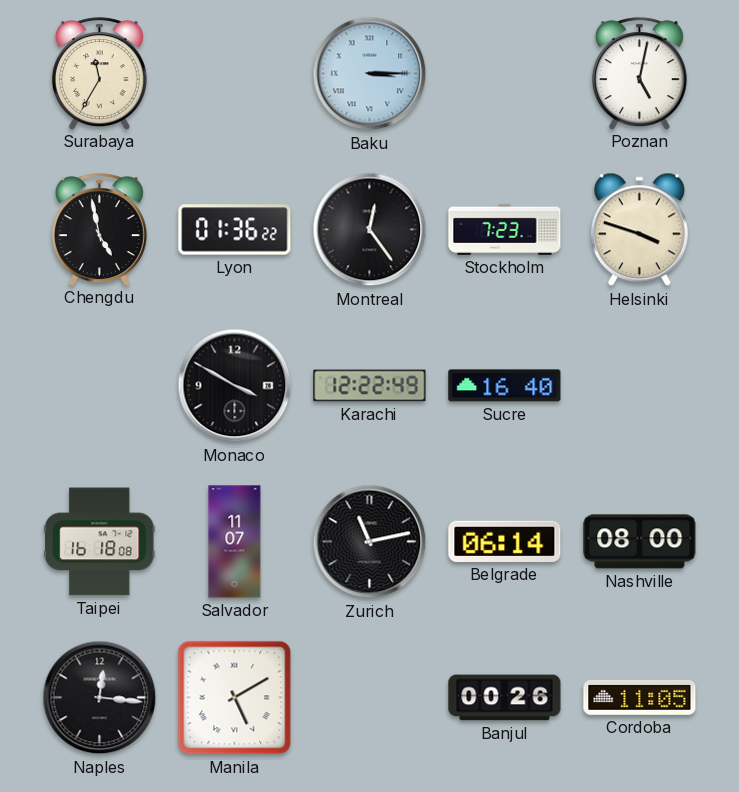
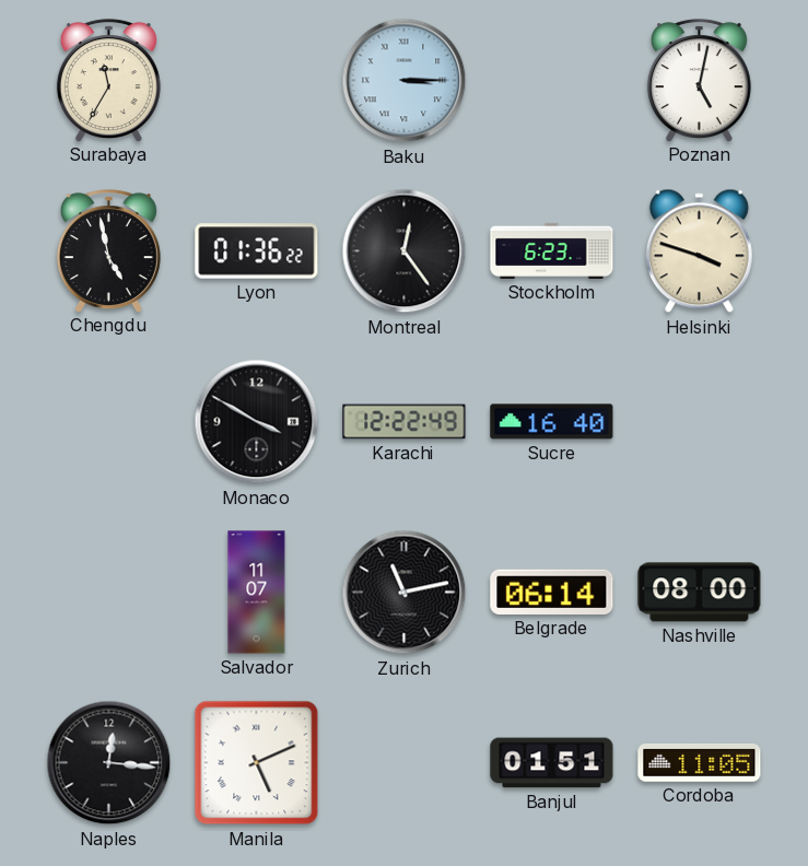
Stockholm: 7:23 -> 6:23 (552, 250)
Taipei: 16:18 -> none (100, 542)
Manila: 5:10 -> 5:11 (257, 763)
Banjul: 00:26 -> 01:51 (552, 763)
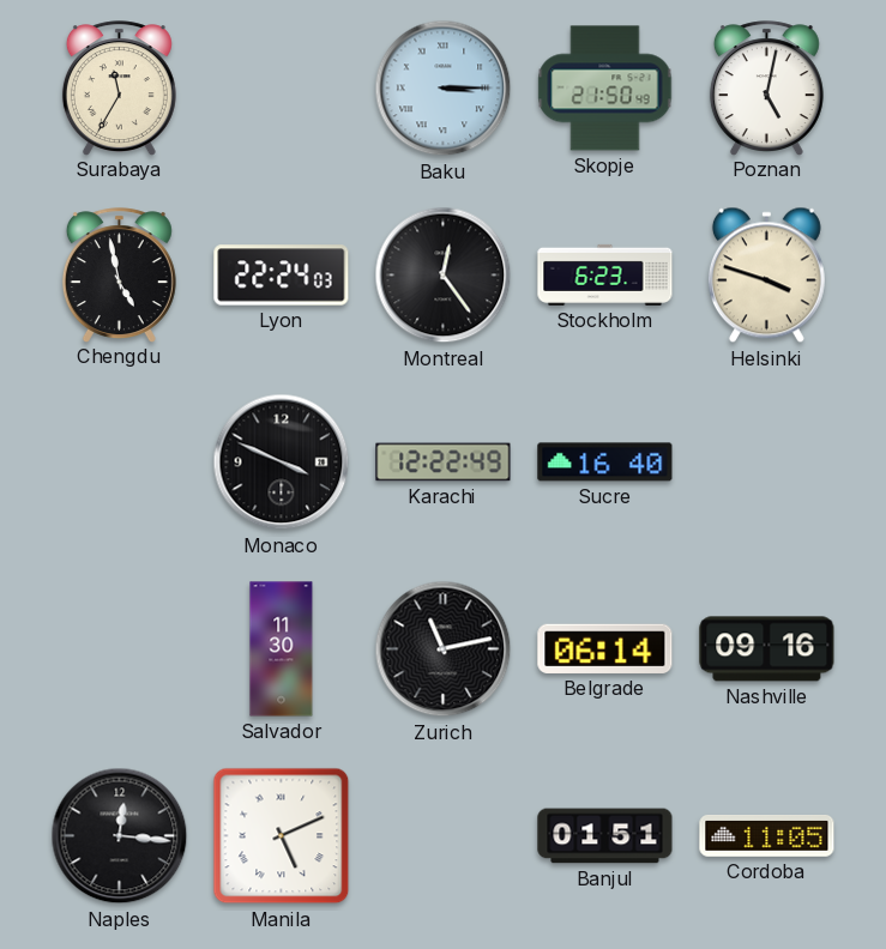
Skopje: none -> 21:50 (605, 89)
Lyon: 01:36 -> 22:24 (282, 276)
Monaco: 3:50 -> 3:49 (282, 463)
Salvador: 11:07 -> 11:30 (282, 649)
Nashville: 08:00 -> 09:16 (767, 649)
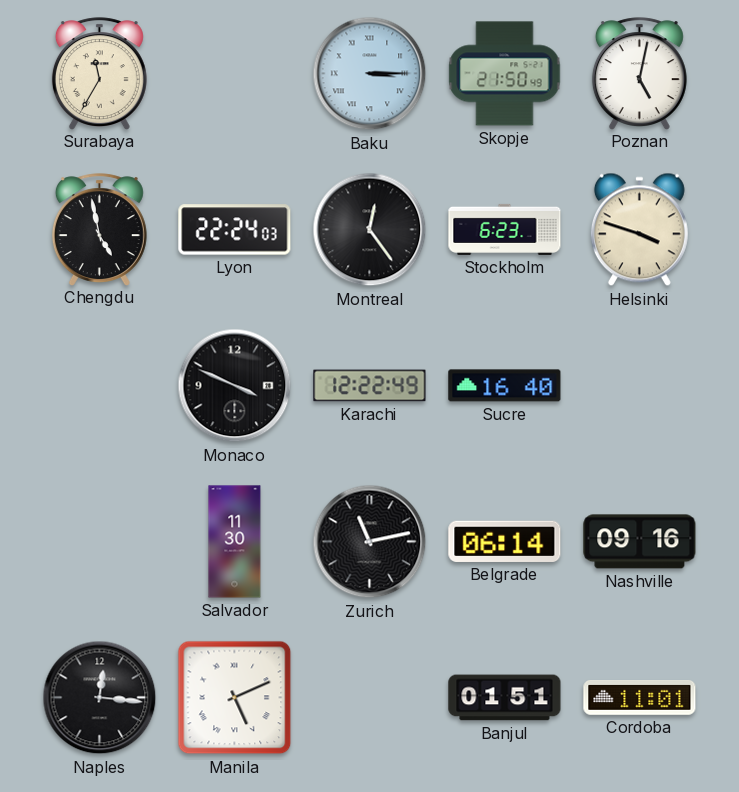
Cordoba: 11:05 -> 11:01 (640, 698)
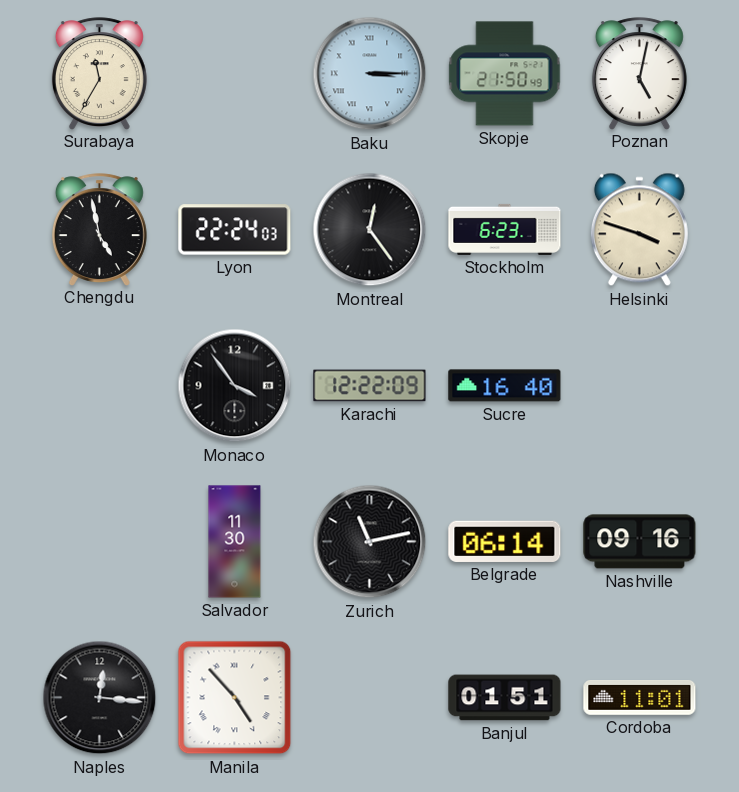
Monaco: 3:49 -> 3:54 (235, 386)
Karachi: 12:22:49 -> 12:22:09 (370, 386)
Manila: 5:11 -> 4:53 (235, 698)
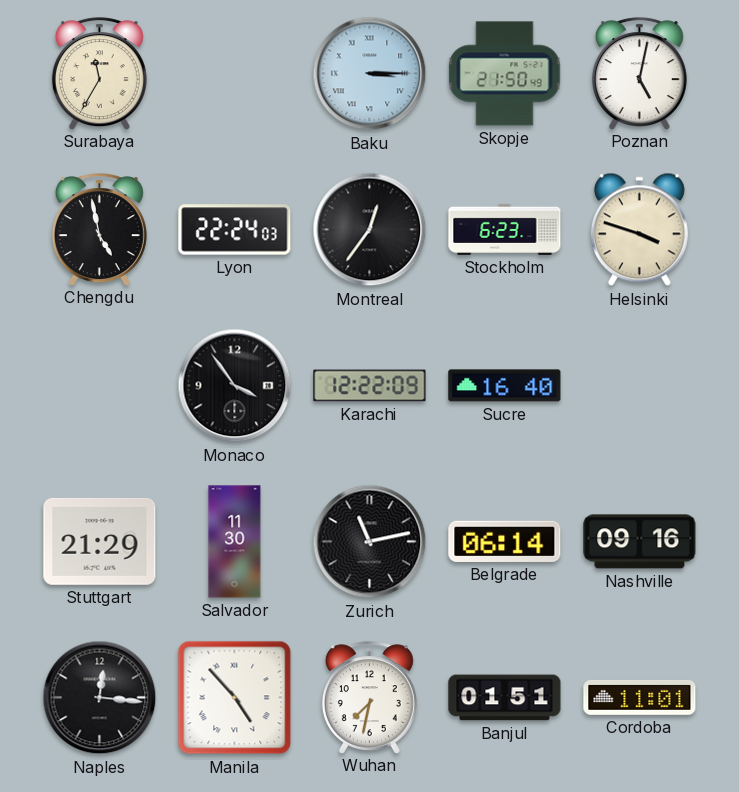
Montreal: 12:24 -> 12:36 (370, 230)
Stuttgart: none -> 21:29 (100, 541)
Wuhan: none -> 7:32 (369, 697)
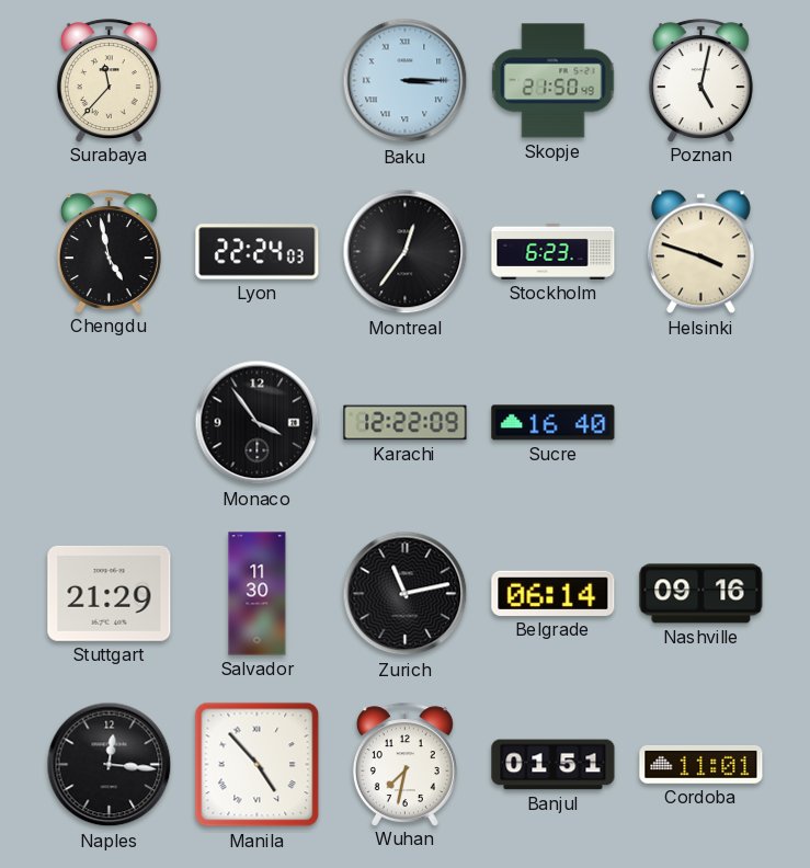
Surabaya: 11:35 -> 11:37 (109, 80)
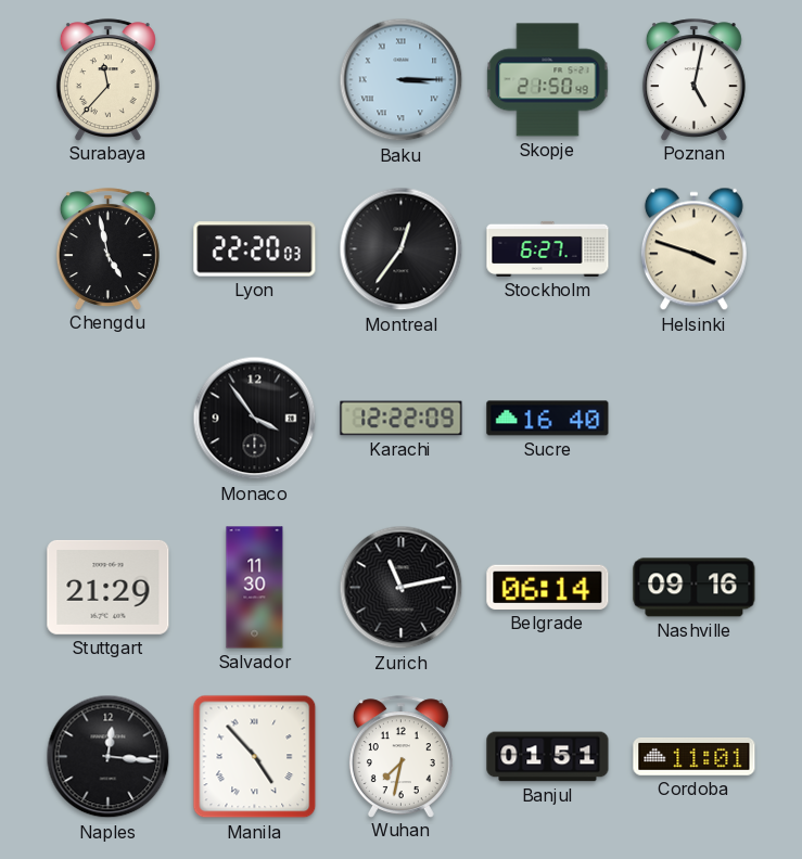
Lyon: 22:24 -> 22:20 (255, 249)
Stockholm: 6:23 -> 6:27 (548, 248)
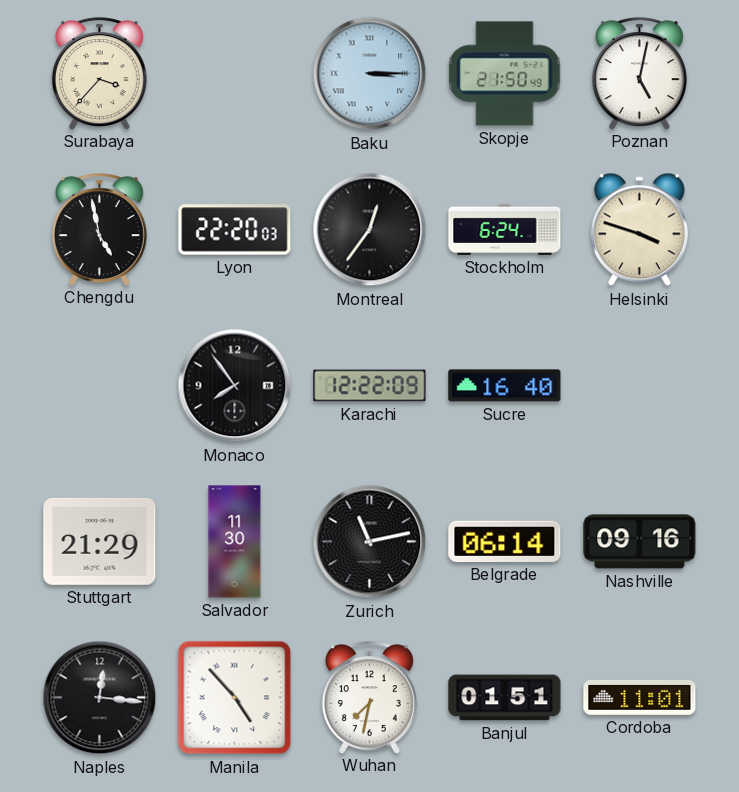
Surabaya: 11:37 -> 3:37 (99, 73)
Stockholm: 6:27 -> 6:24 (505, 229)
Monaco: 3:54 -> 7:54 (235, 386)
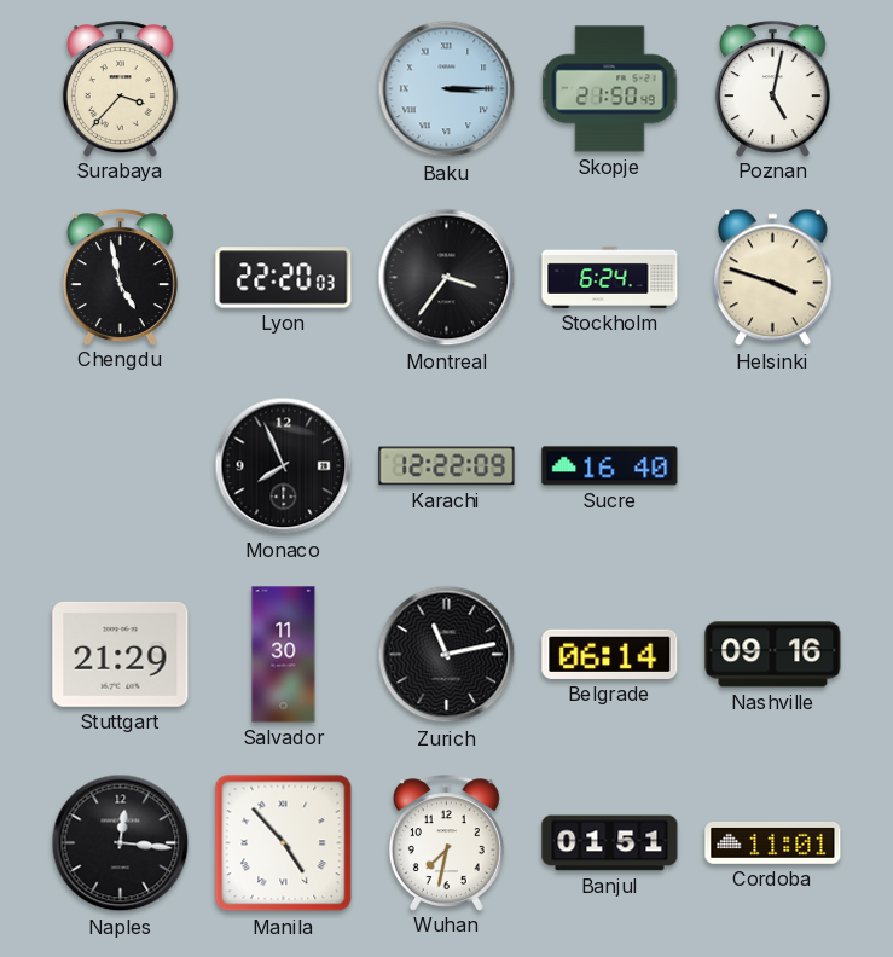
Montreal: 12:36 -> 3:36 (447, 278)
Monaco: 7:54 -> 7:56 (284, 466)
